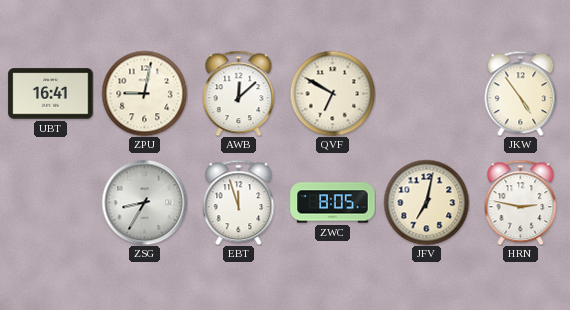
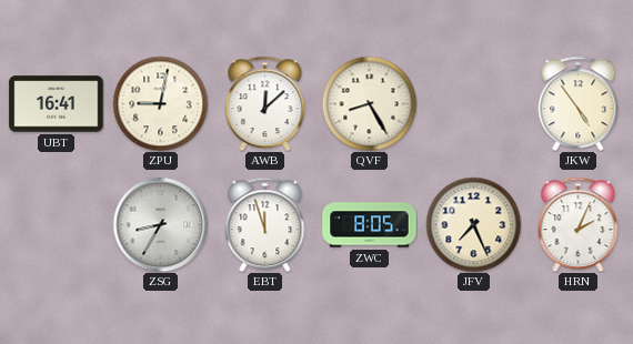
QVF: 6:50 -> 8:25 (369, 103)
JFV: 7:02 -> 7:26 (473, 224)
HRN: 2:47 -> 2:04 (579, 224)
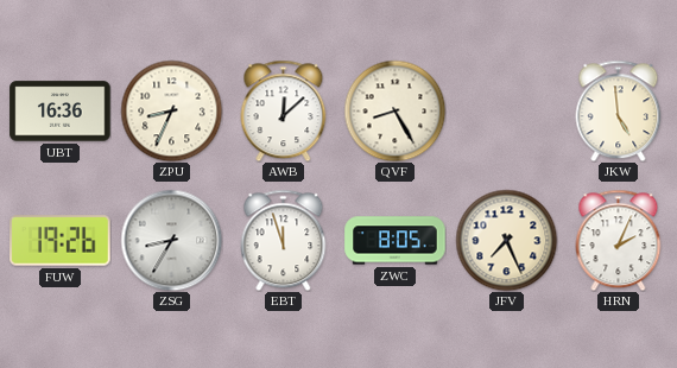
UBT: 16:41 -> 16:36 (61, 112)
ZPU: 9:02 -> 8:34 (171, 110)
JKW: 4:54 -> 4:59 (619, 110)
FUW: none -> 19:26 (61, 241)
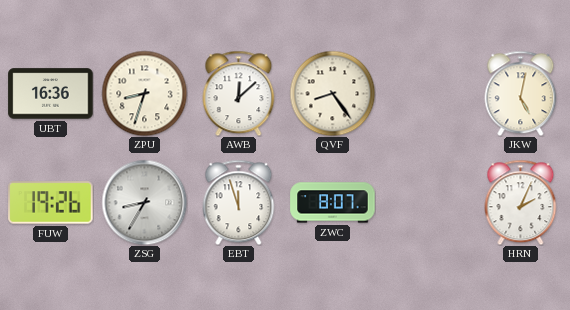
ZPU: 8:34 -> 8:33 (144, 93)
QVF: 8:25 -> 8:24 (332, 93)
JKW: 4:59 -> 5:02 (521, 93)
ZWC: 8:05 -> 8:07 (333, 203)
JFV: 7:26 -> none (506, 240)
